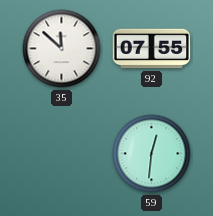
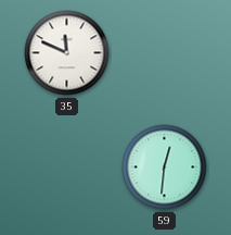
35: 11:52 -> 11:49 (67, 53)
92: 07:55 -> none (152, 49)
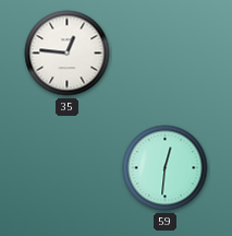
35: 11:49 -> 12:46 (68, 54)
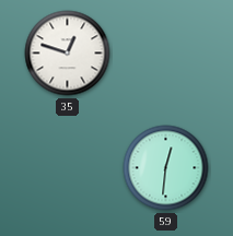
35: 12:46 -> 12:48 (68, 54)
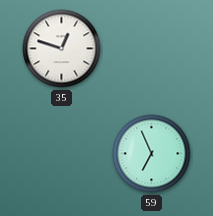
59: 12:31 -> 6:56 (152, 154)
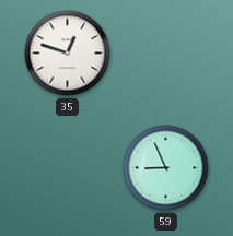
59: 6:56 -> 8:56 (166, 168)
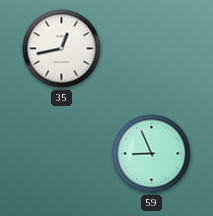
35: 12:48 -> 12:43 (62, 49)
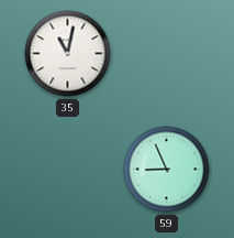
35: 12:43 -> 11:02 (68, 54)
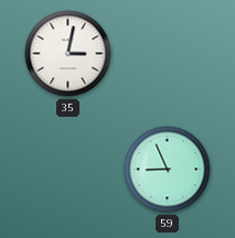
35: 11:02 -> 3:02 (68, 54)
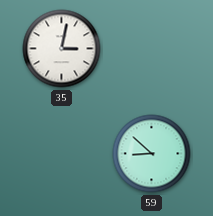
59: 8:56 -> 8:52 (152, 154)
